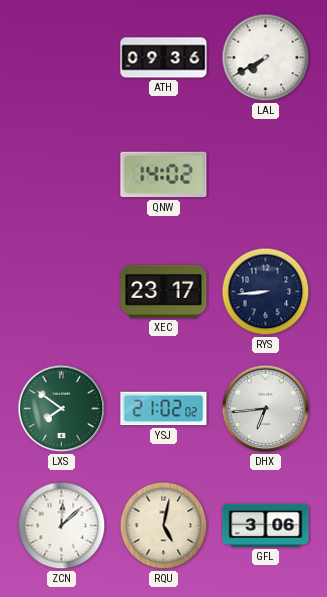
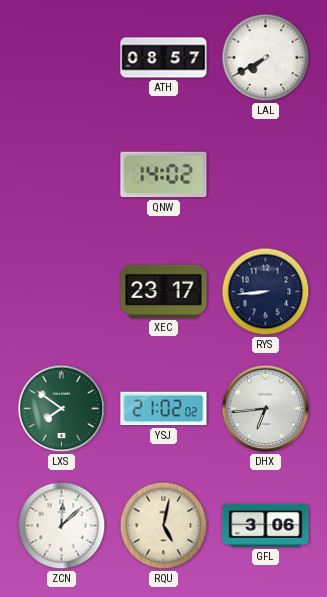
ATH: 09:36 -> 08:57 (164, 58)
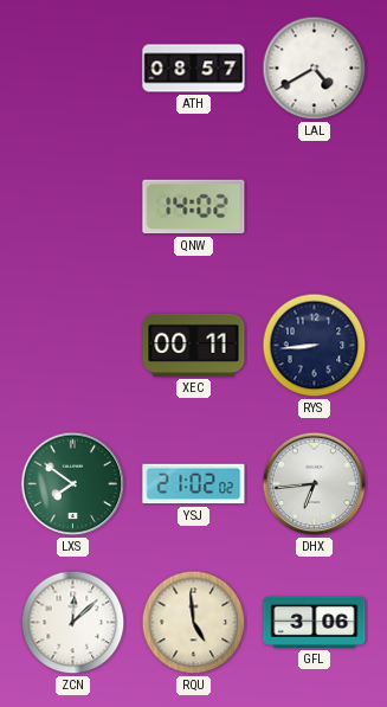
LAL: 7:40 -> 4:40 (315, 69)
XEC: 23:17 -> 00:11 (194, 345)
RQU: 5:02 -> 4:59 (194, 623)
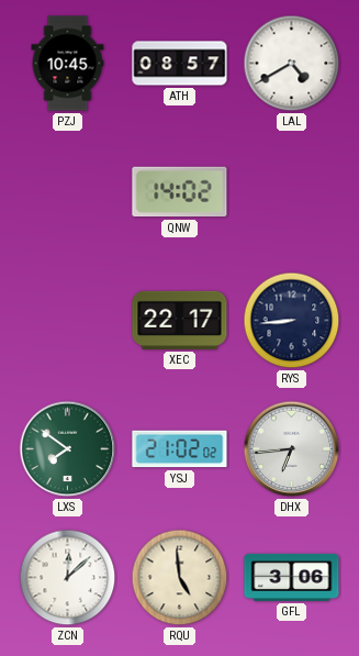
PZJ: none -> 10:45 (68, 64)
XEC: 00:11 -> 22:17 (180, 320)
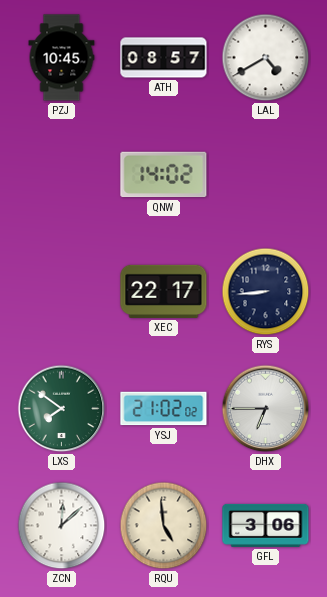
DHX: 6:44 -> 6:45 (266, 409)
